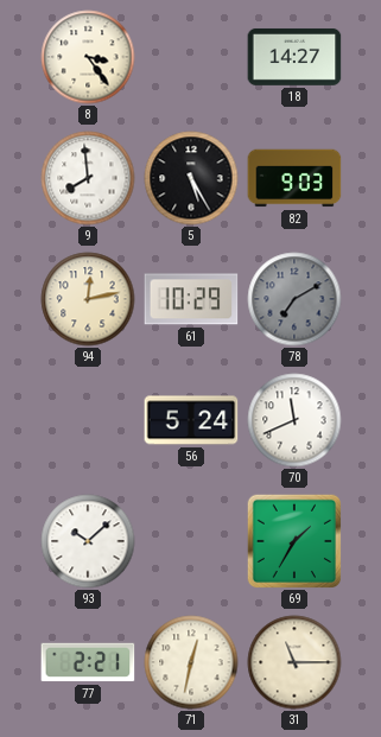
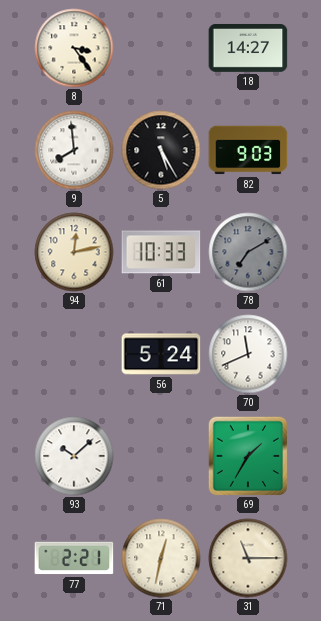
61: 10:29 -> 10:33 (161, 252)
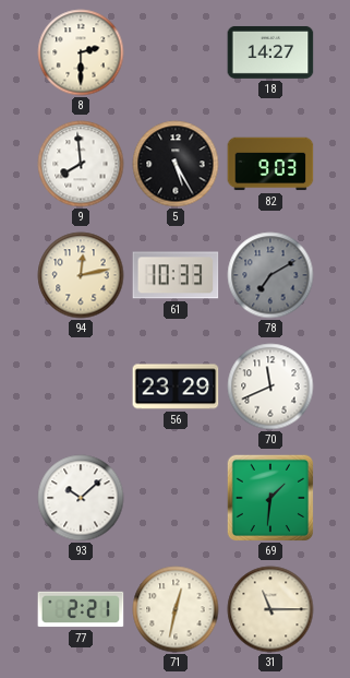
8: 3:24 -> 2:30 (81, 52)
56: 5:24 -> 23:29 (176, 386)
69: 1:35 -> 1:31 (269, 497)
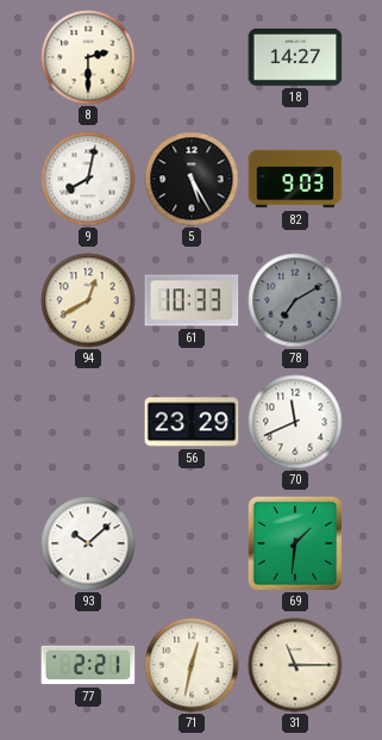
9: 7:59 -> 8:02 (88, 179)
94: 12:13 -> 12:40 (88, 300)
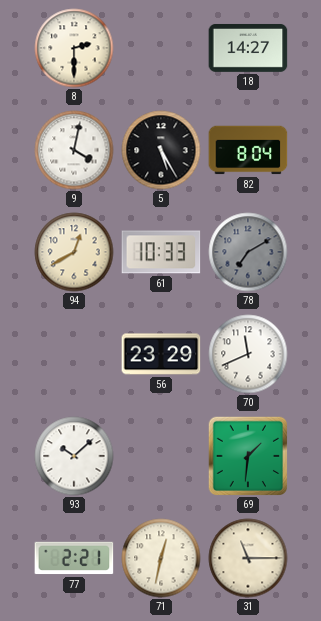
9: 8:02 -> 4:02 (74, 150)
82: 9:03 -> 8:04 (248, 150)
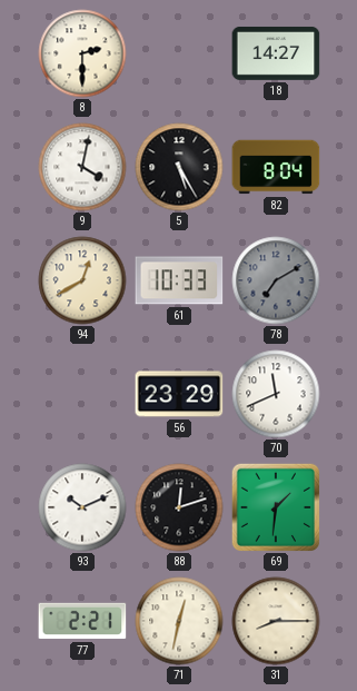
93: 10:08 -> 10:11 (82, 507)
88: none -> 12:12 (179, 507)
31: 11:15 -> 8:15 (276, 621)
